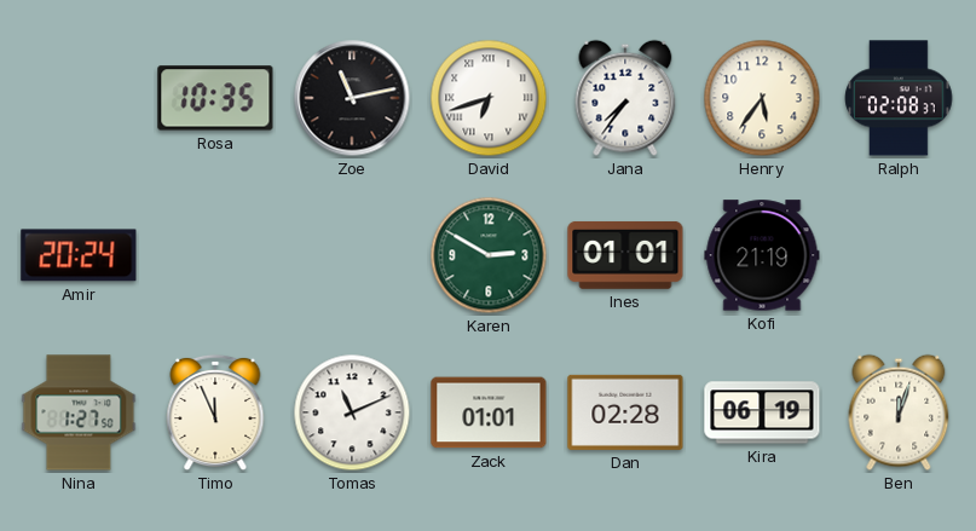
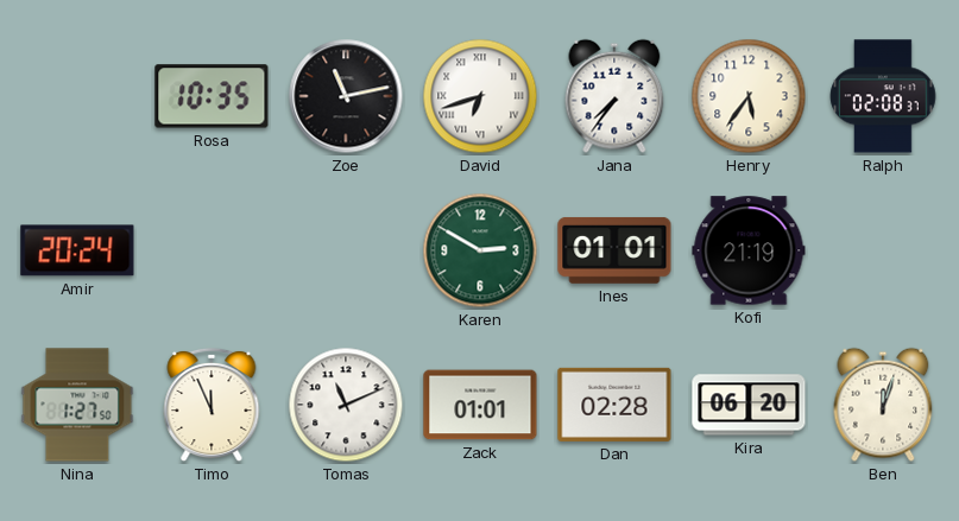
Kira: 06:19 -> 06:20 (749, 405)
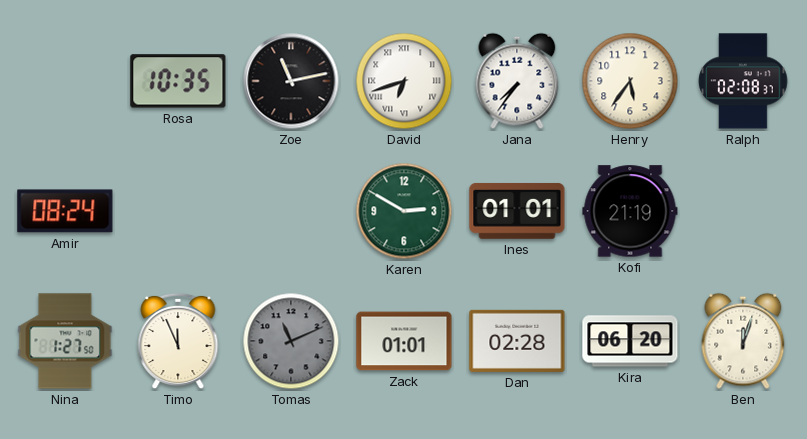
Amir: 20:24 -> 08:24 (65, 211)
Tomas dial: white -> grey (291, 341)
